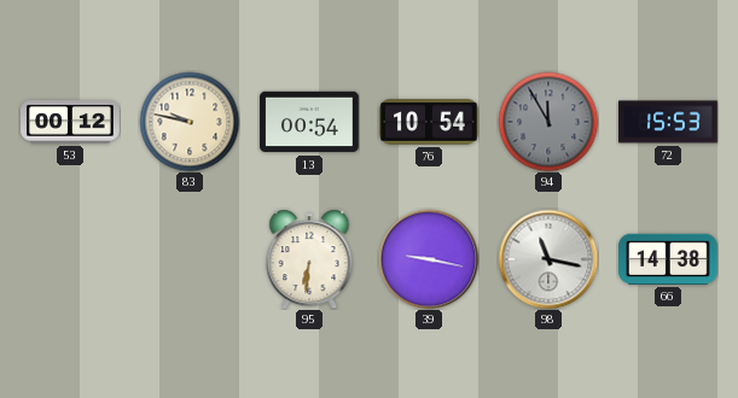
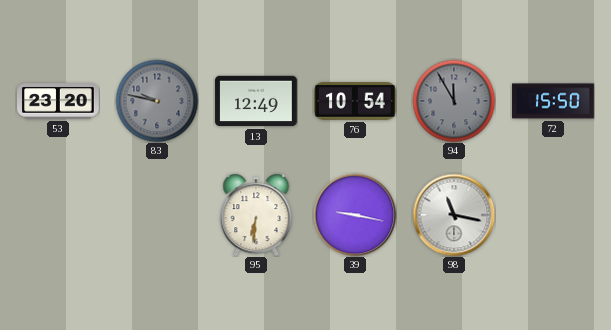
53: 00:12 -> 23:20 (58, 101)
83 dial: cream -> grey (157, 101)
13: 00:54 -> 12:49 (256, 101)
72: 15:53 -> 15:50 (553, 101)
66: 14:38 -> none (669, 259)
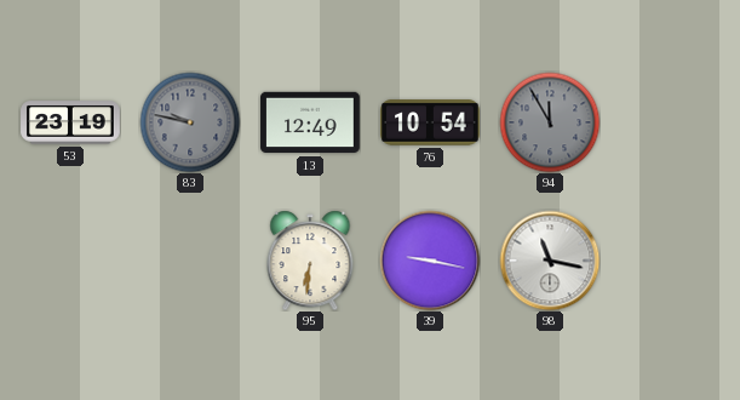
53: 23:20 -> 23:19 (70, 122)
72: 15:50 -> none (553, 101)
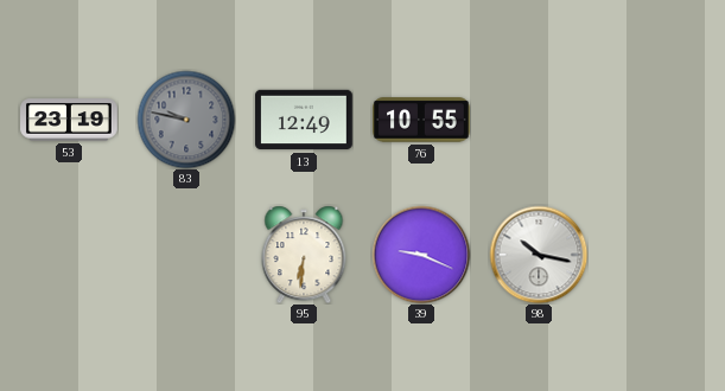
76: 10:54 -> 10:55 (421, 120)
94: 11:55 -> none (550, 122)
39: 9:17 -> 9:19 (421, 255)
98: 11:17 -> 10:17 (539, 255)
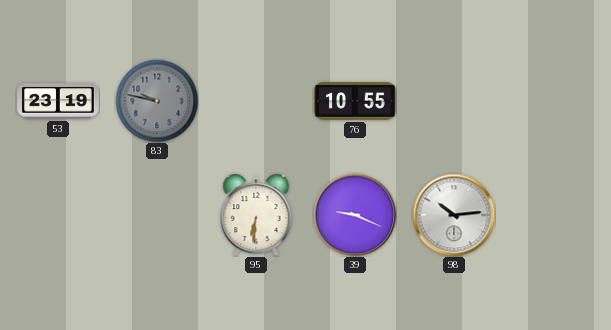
13: 12:49 -> none (304, 120)
98: 10:17 -> 10:14 (454, 215)
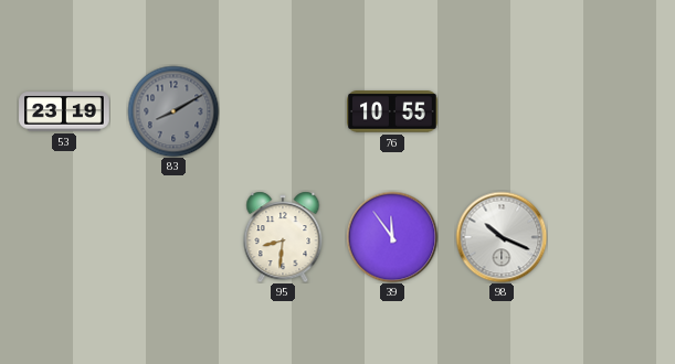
83: 9:47 -> 8:10 (173, 111)
95: 6:31 -> 8:31 (283, 237)
39: 9:19 -> 11:54 (392, 237)
98: 10:14 -> 10:19 (502, 237)
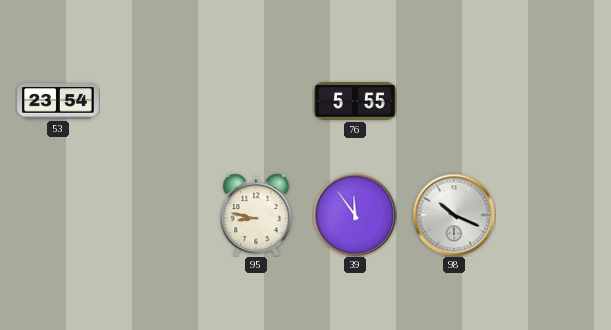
53: 23:19 -> 23:54 (58, 101)
83: 8:10 -> none (173, 111)
76: 10:55 -> 5:55 (355, 101)
95: 8:31 -> 8:47 (256, 215)
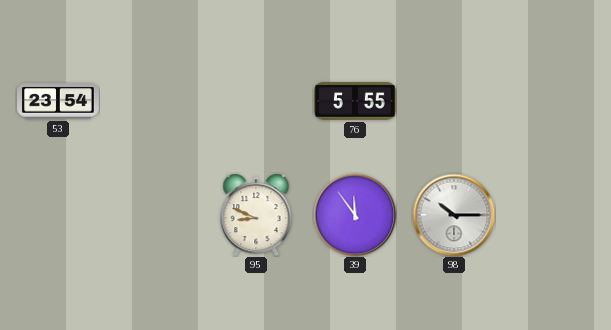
95: 8:47 -> 8:49 (256, 215)
98: 10:19 -> 10:15 (454, 215)
